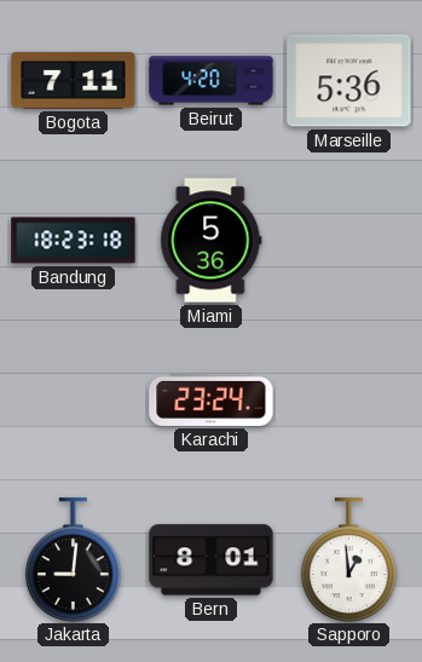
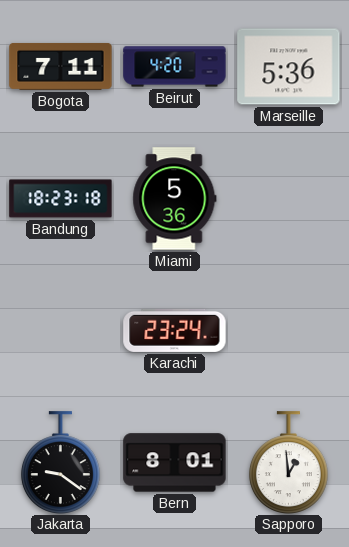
Jakarta: 9:01 -> 9:21 (60, 462)
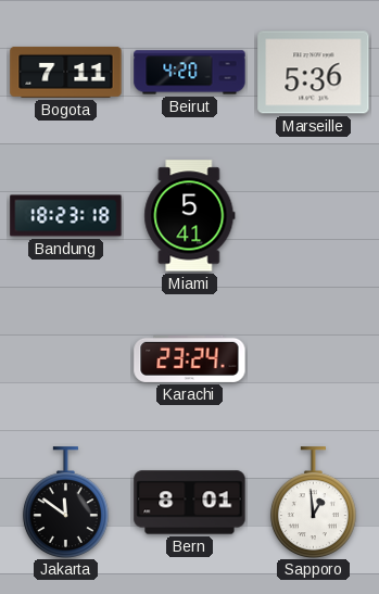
Miami: 5:36 -> 5:41 (190, 216)
Jakarta: 9:21 -> 11:51 (65, 502)
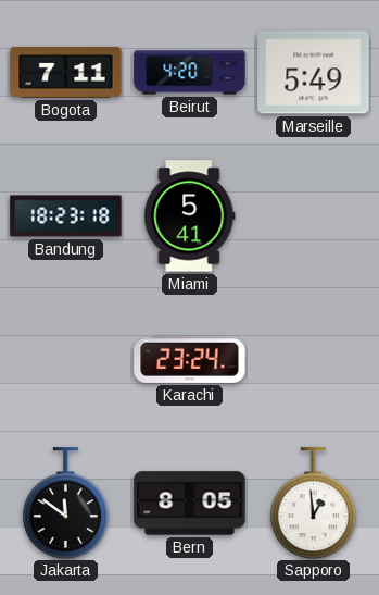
Marseille: 5:36 -> 5:49 (314, 73)
Bern: 8:01 -> 8:05 (190, 504)
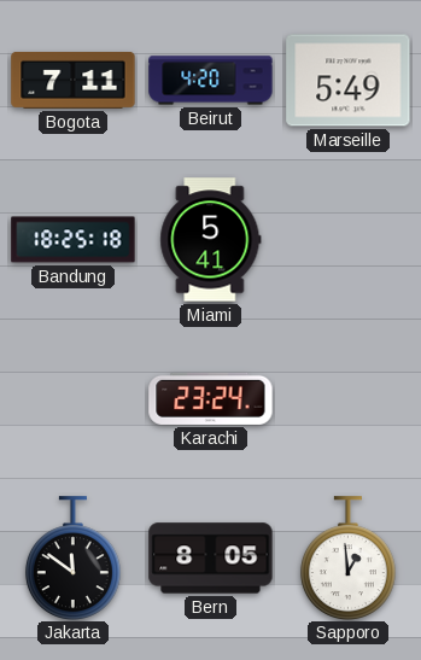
Bandung: 18:23 -> 18:25 (74, 240)
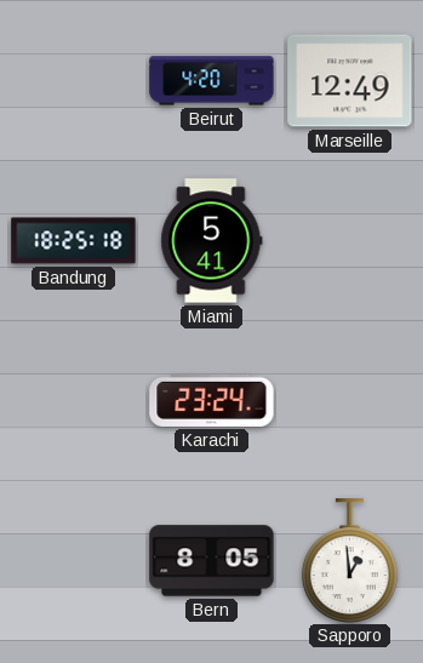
Bogota: 7:11 -> none (74, 80)
Marseille: 5:49 -> 12:49 (350, 81)
Jakarta: 11:51 -> none (72, 557)
